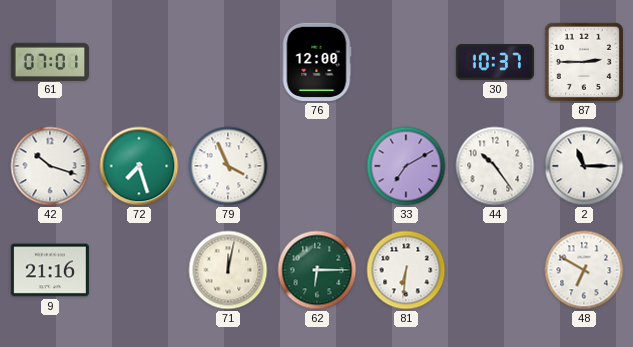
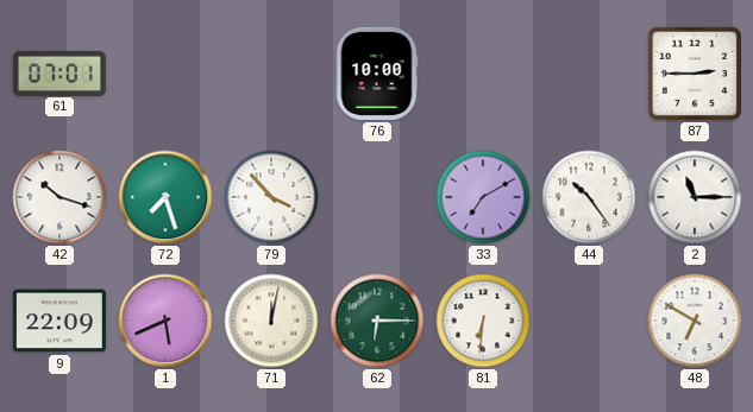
76: 12:00 -> 10:00 (377, 74)
30: 10:37 -> none (495, 63)
79: 3:56 -> 3:53 (271, 197)
9: 21:16 -> 22:09 (59, 321)
1: none -> 5:41 (165, 321)
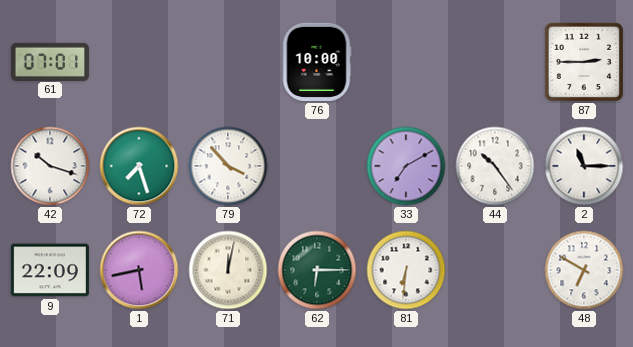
1: 5:41 -> 5:43 (139, 270)
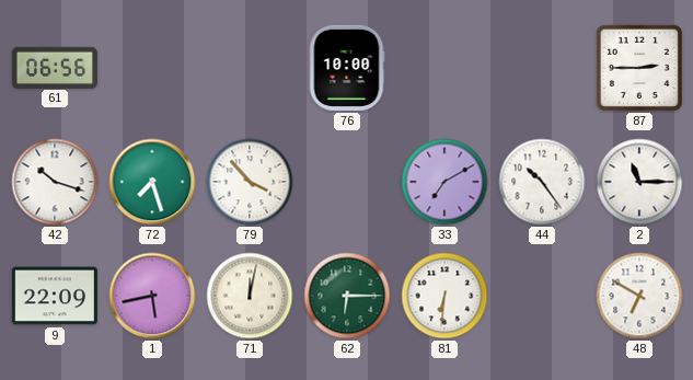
61: 07:01 -> 06:56 (55, 67)
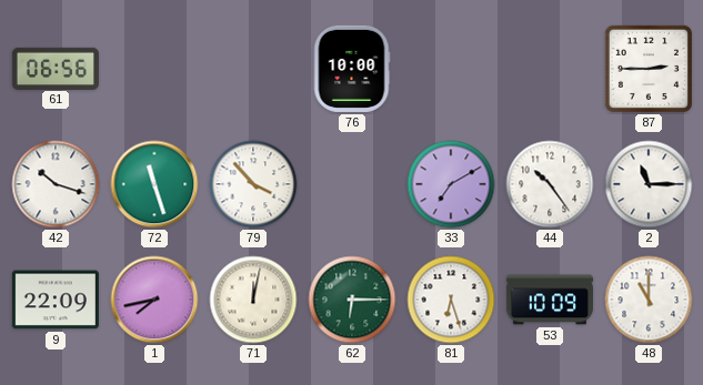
72: 7:27 -> 11:27 (154, 184)
1: 5:43 -> 7:43 (154, 300)
81: 6:31 -> 6:27 (451, 300)
53: none -> 10:09 (550, 300)
48: 6:50 -> 11:00 (649, 300)
